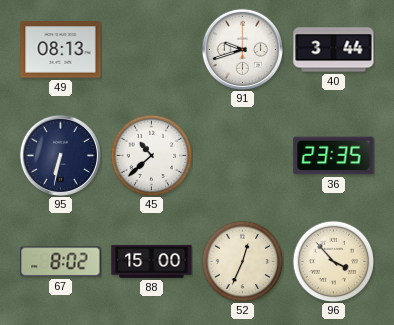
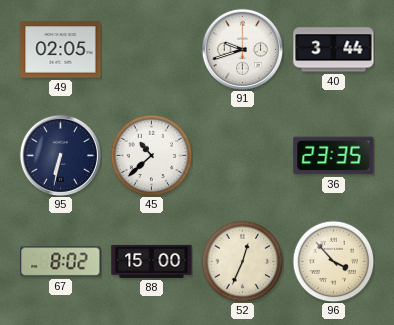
49: 08:13 -> 02:05 (61, 50)
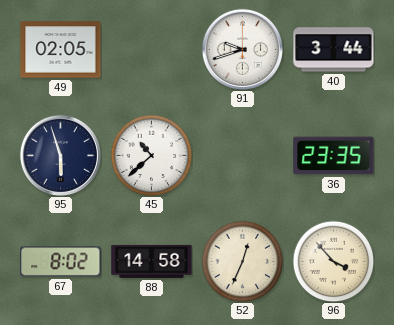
95: 6:32 -> 5:57 (60, 155)
88: 15:00 -> 14:58 (152, 261)
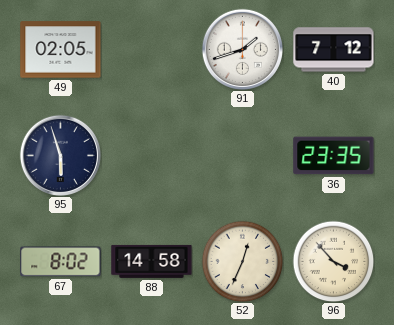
91: 9:42 -> 1:42 (242, 49)
40: 3:44 -> 7:12 (334, 50)
45: 10:38 -> none (151, 155)
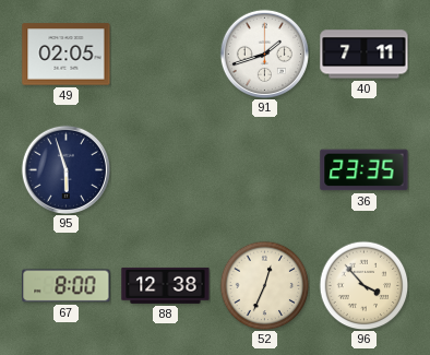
40: 7:12 -> 7:11 (365, 55)
67: 8:02 -> 8:00 (67, 286)
88: 14:58 -> 12:38 (166, 285)
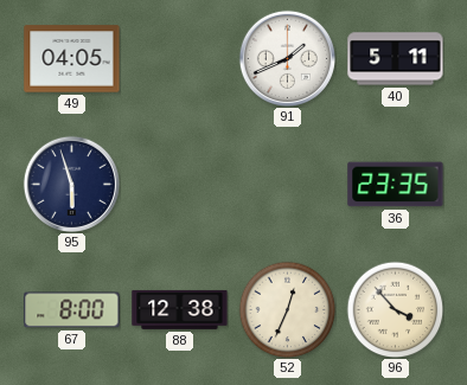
49: 02:05 -> 04:05 (72, 59)
91: 1:42 -> 1:41 (287, 58)
40: 7:11 -> 5:11 (396, 59)
